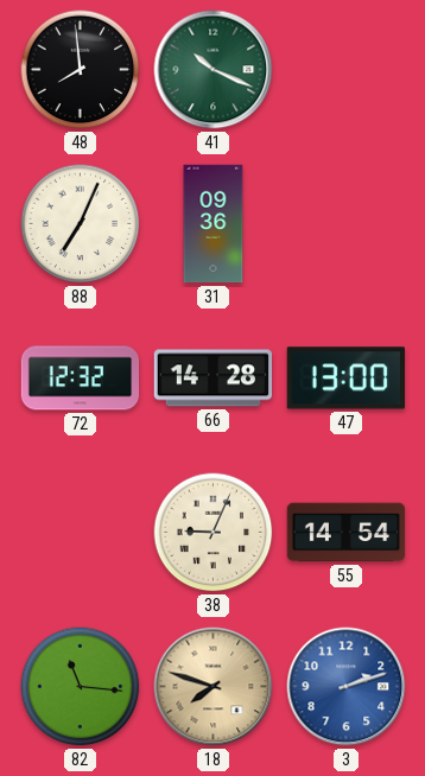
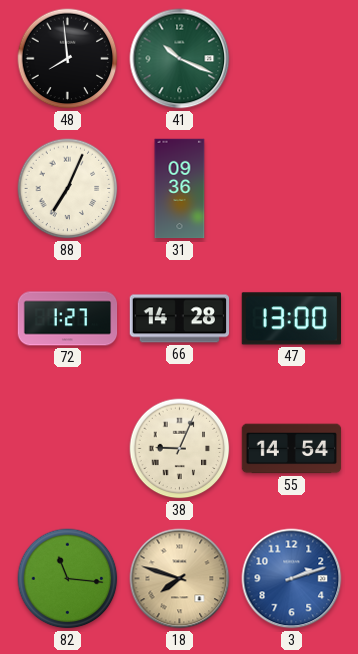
72: 12:32 -> 1:27 (68, 319)
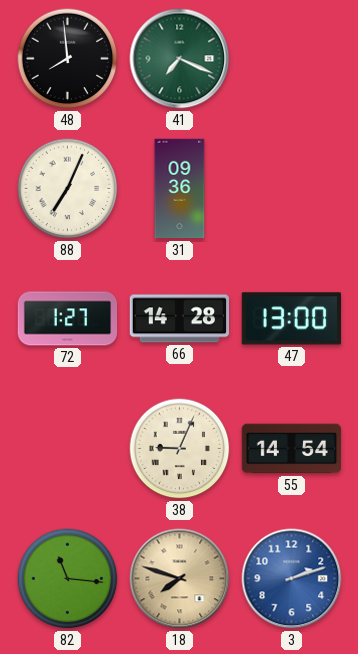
41: 10:19 -> 7:19 (180, 59)
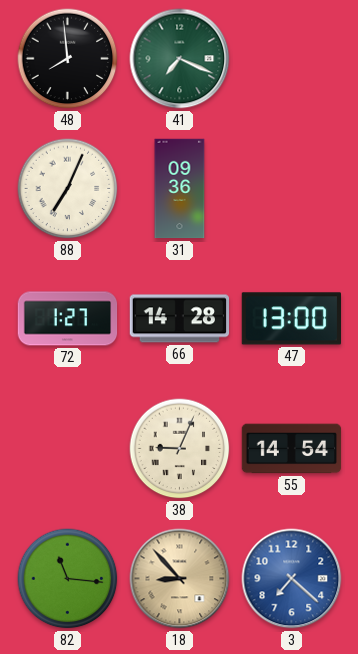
18: 7:48 -> 8:53 (180, 579)
3: 2:12 -> 7:22 (292, 579)
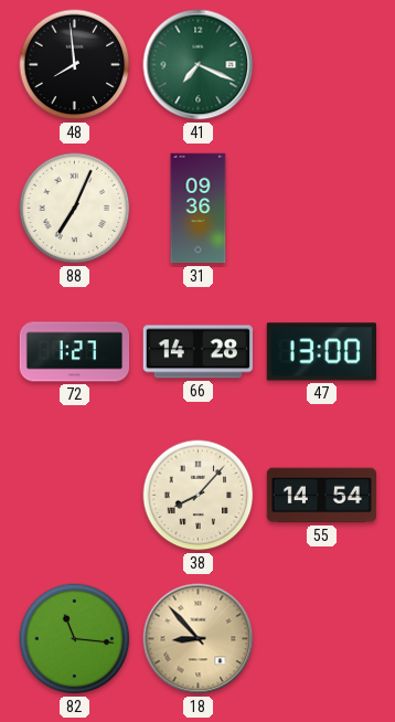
38: 9:04 -> 8:07 (199, 496)
3: 7:22 -> none (292, 579)
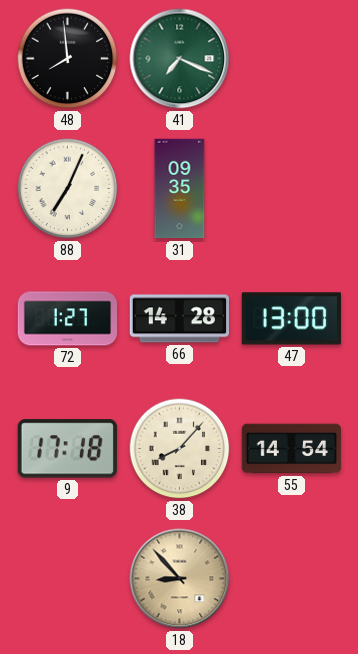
31: 09:36 -> 09:35 (180, 189)
9: none -> 17:18 (67, 449)
82: 11:16 -> none (75, 639)
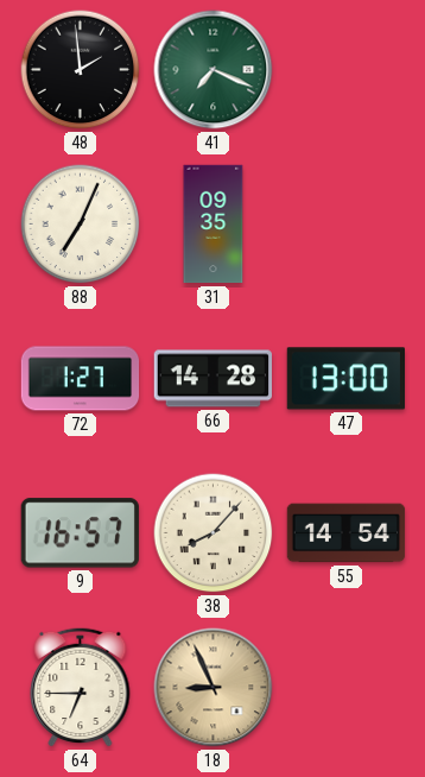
48: 7:59 -> 1:59 (81, 70)
9: 17:18 -> 16:57 (80, 533)
64: none -> 6:45 (81, 687)
18: 8:53 -> 8:56 (214, 688)
